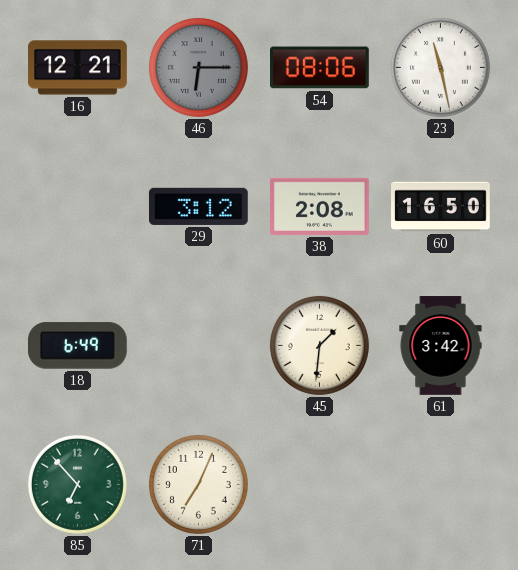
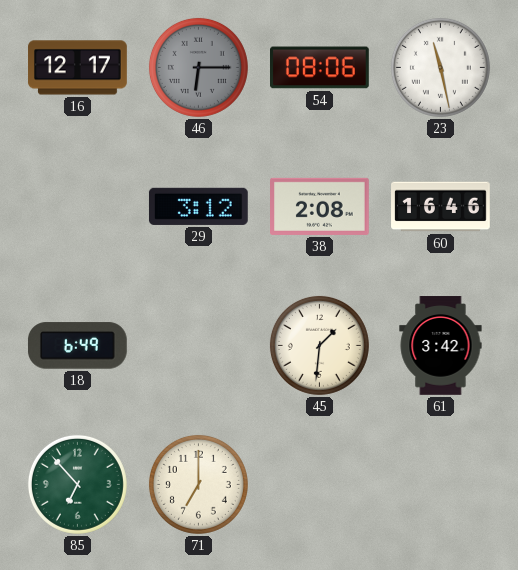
16: 12:21 -> 12:17 (78, 68)
60: 16:50 -> 16:46 (441, 207)
71: 7:04 -> 7:00 (198, 484)
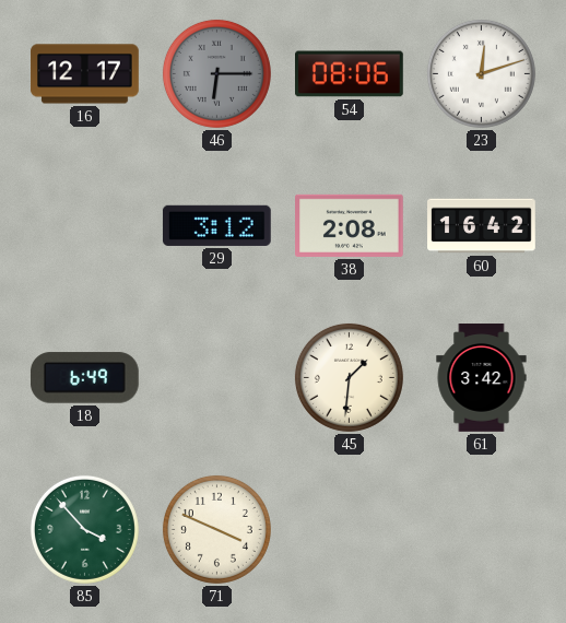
23: 11:28 -> 12:12 (481, 73)
60: 16:46 -> 16:42 (482, 226)
85: 6:53 -> 3:53 (84, 529)
71: 7:00 -> 3:49 (216, 529)
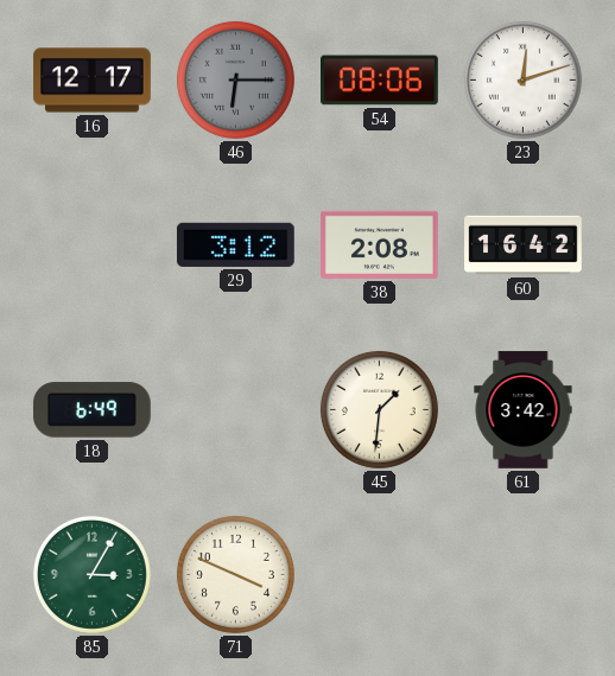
85: 3:53 -> 3:05 (91, 574)
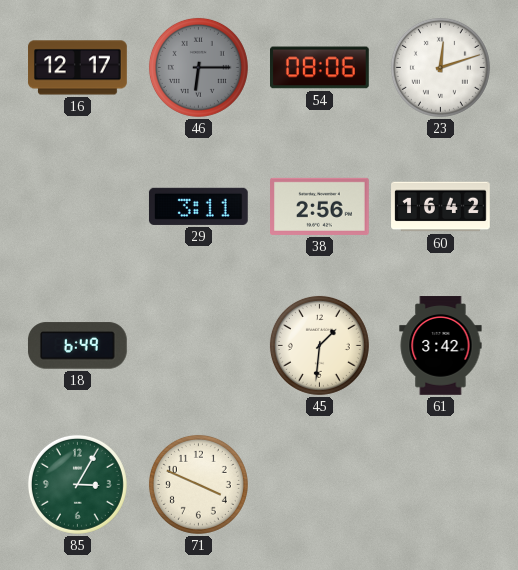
29: 3:12 -> 3:11 (198, 206)
38: 2:08 -> 2:56 (320, 206)
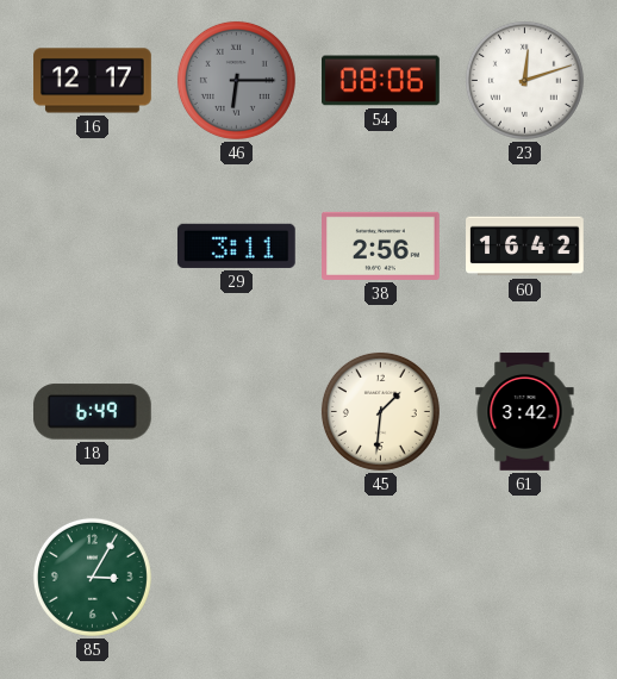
71: 3:49 -> none (198, 484)
